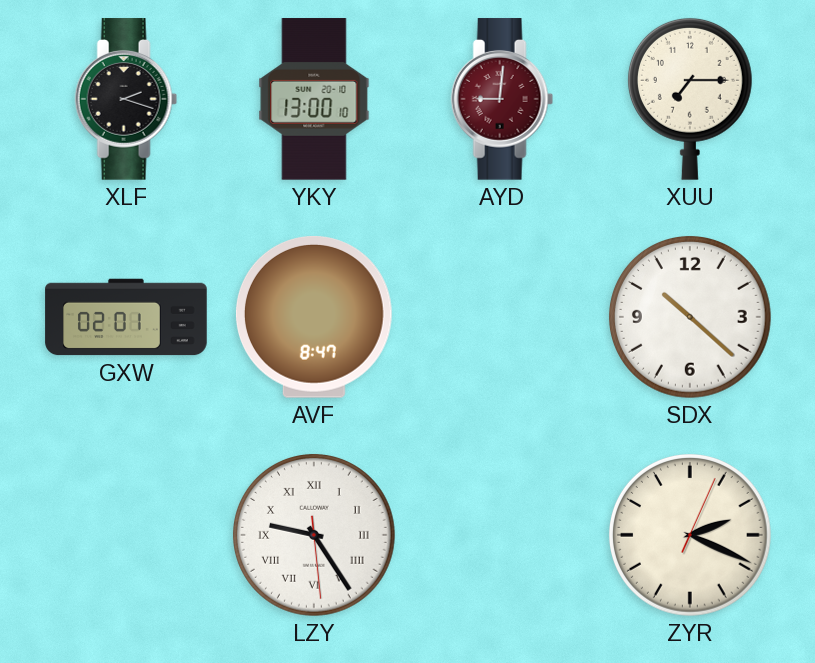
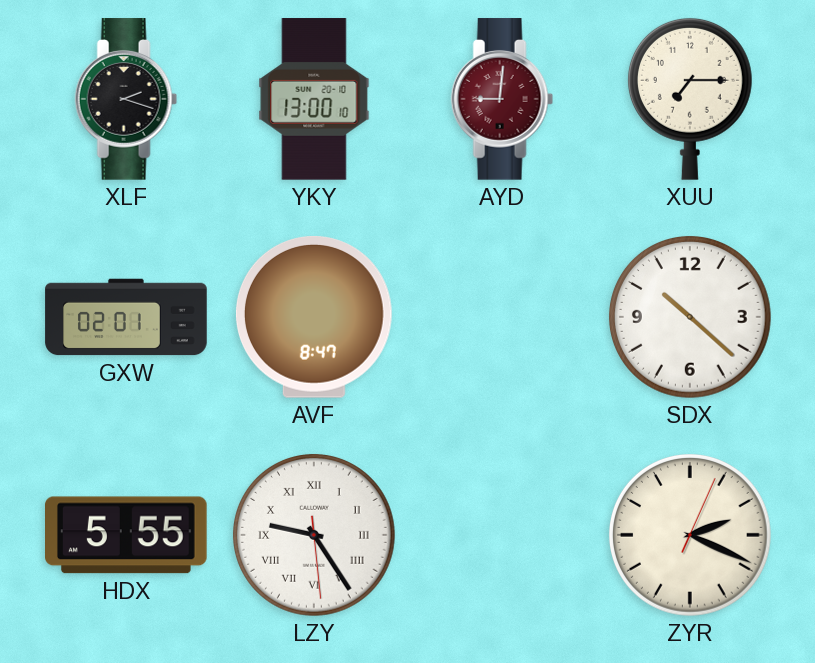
HDX: none -> 5:55 (127, 535)
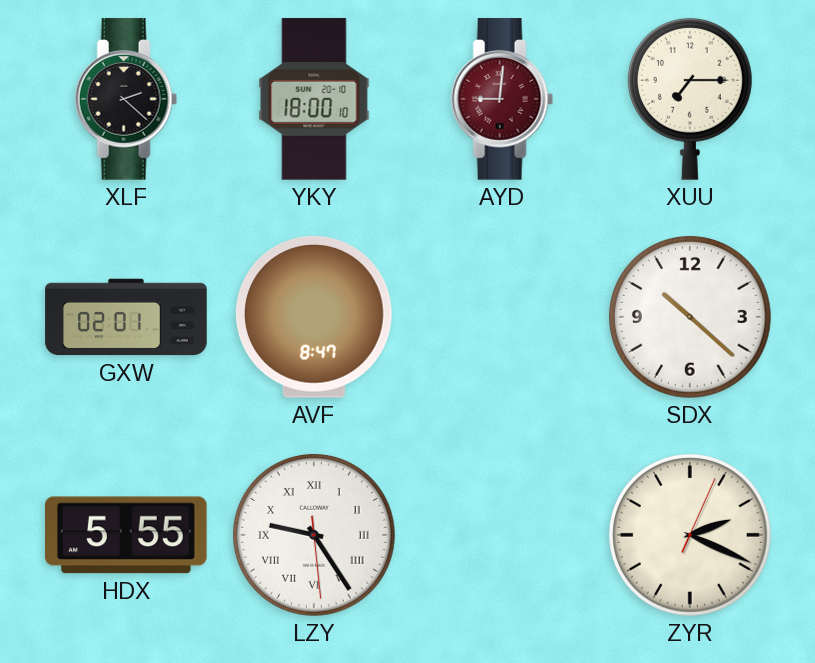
XLF: 2:18 -> 2:22 (126, 99)
YKY: 13:00 -> 18:00 (314, 99)
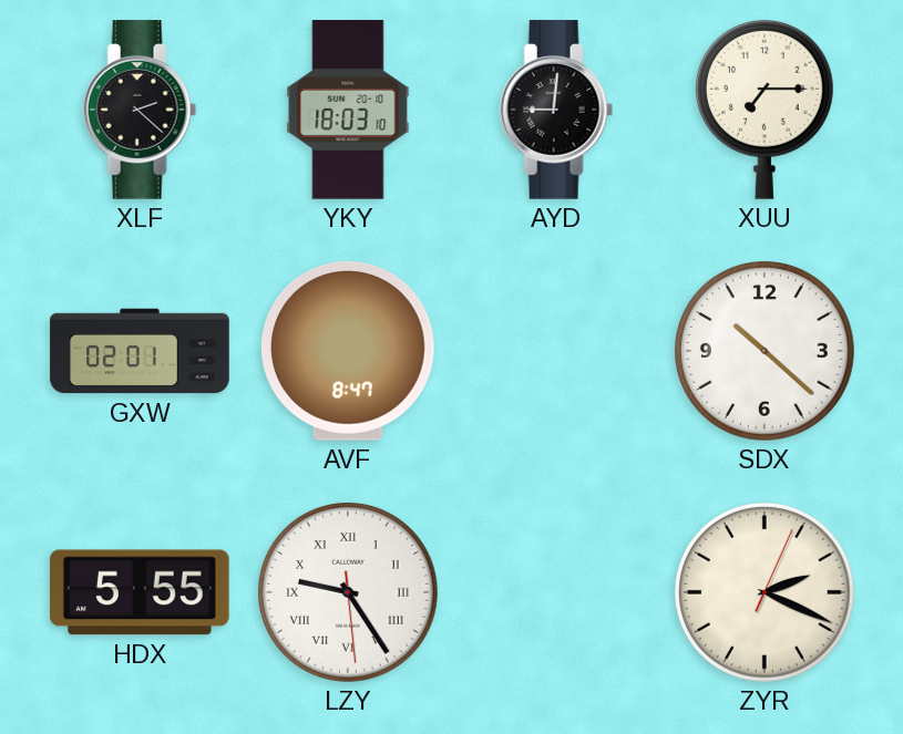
YKY: 18:00 -> 18:03 (348, 110)
AYD dial: burgundy -> black (556, 110)
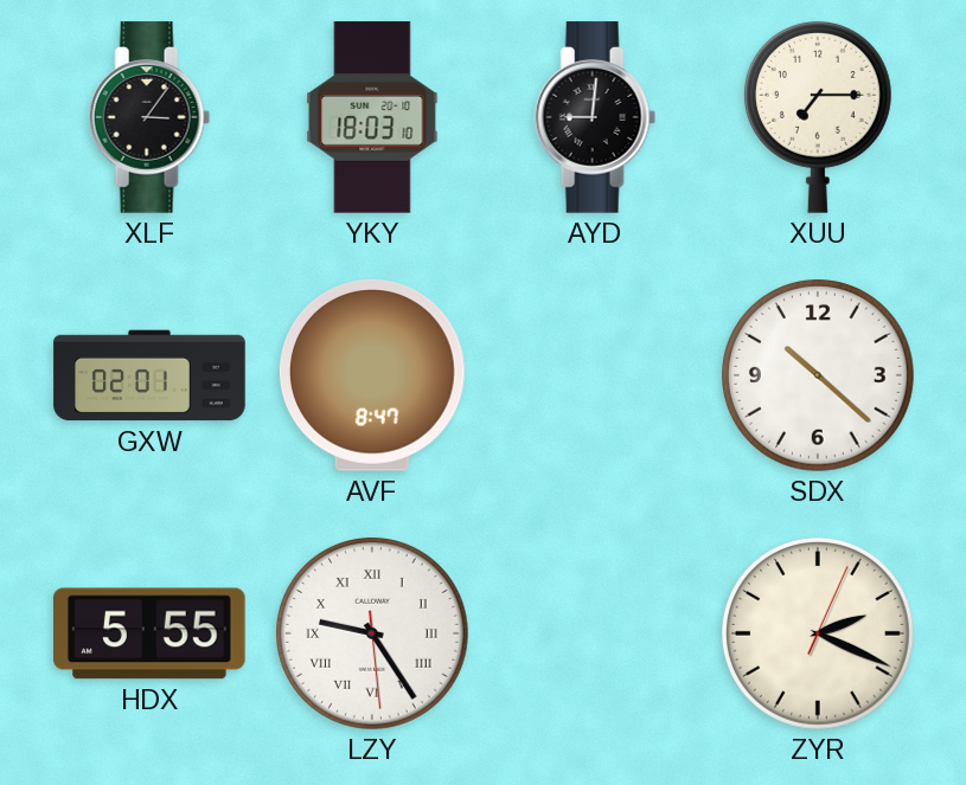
XLF: 2:22 -> 3:06 (149, 117)
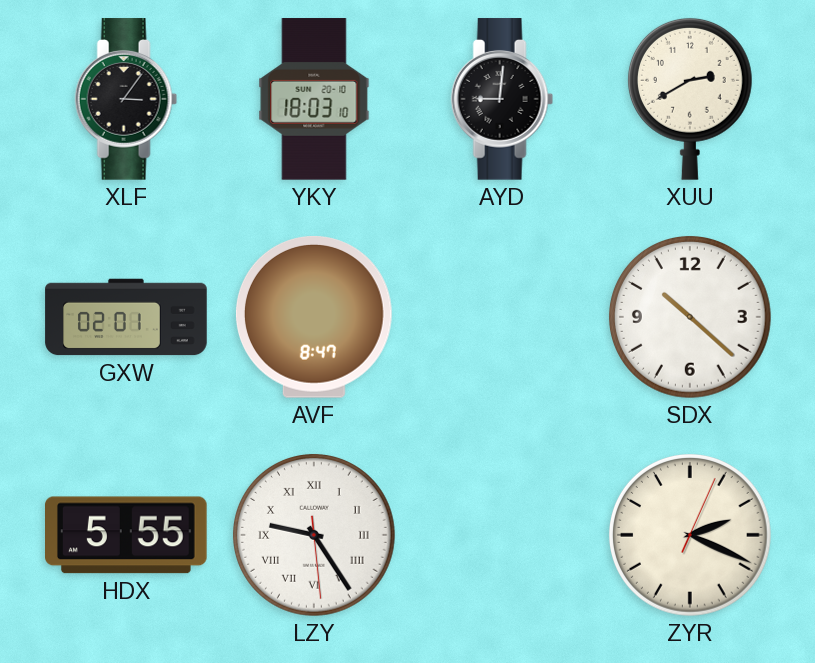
XUU: 7:15 -> 2:40 (690, 99)
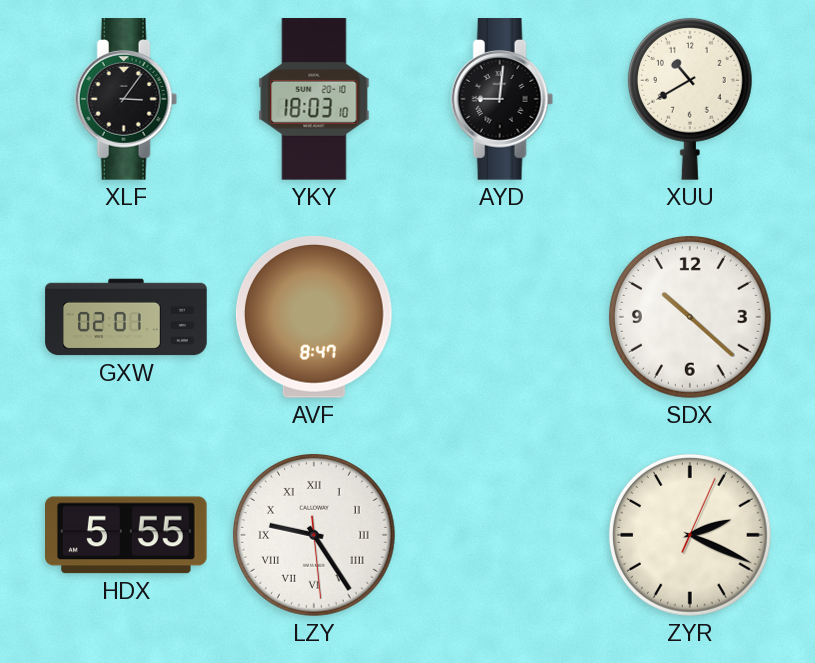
XUU: 2:40 -> 10:40 (690, 99)
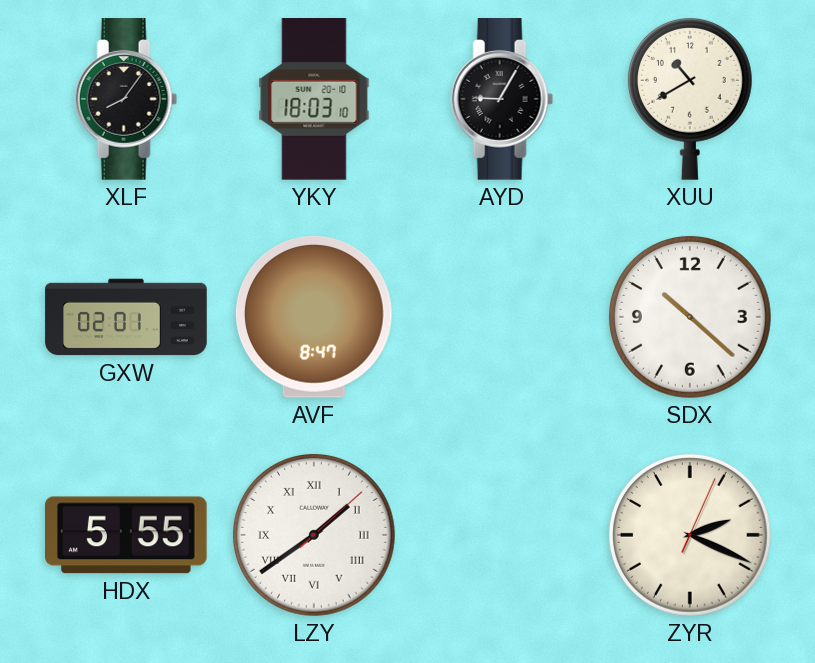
XLF: 3:06 -> 8:06 (126, 99)
AYD: 9:01 -> 9:05 (502, 99)
LZY: 9:24 -> 1:39 (314, 535)
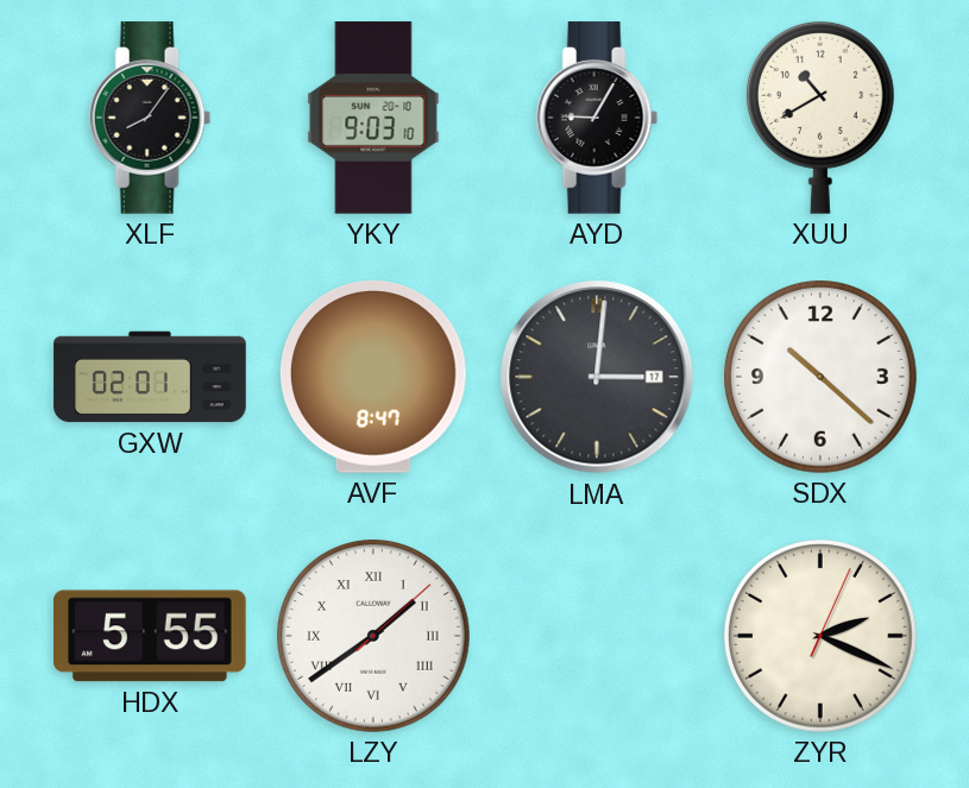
YKY: 18:03 -> 9:03 (373, 118)
LMA: none -> 3:01 (597, 377)
